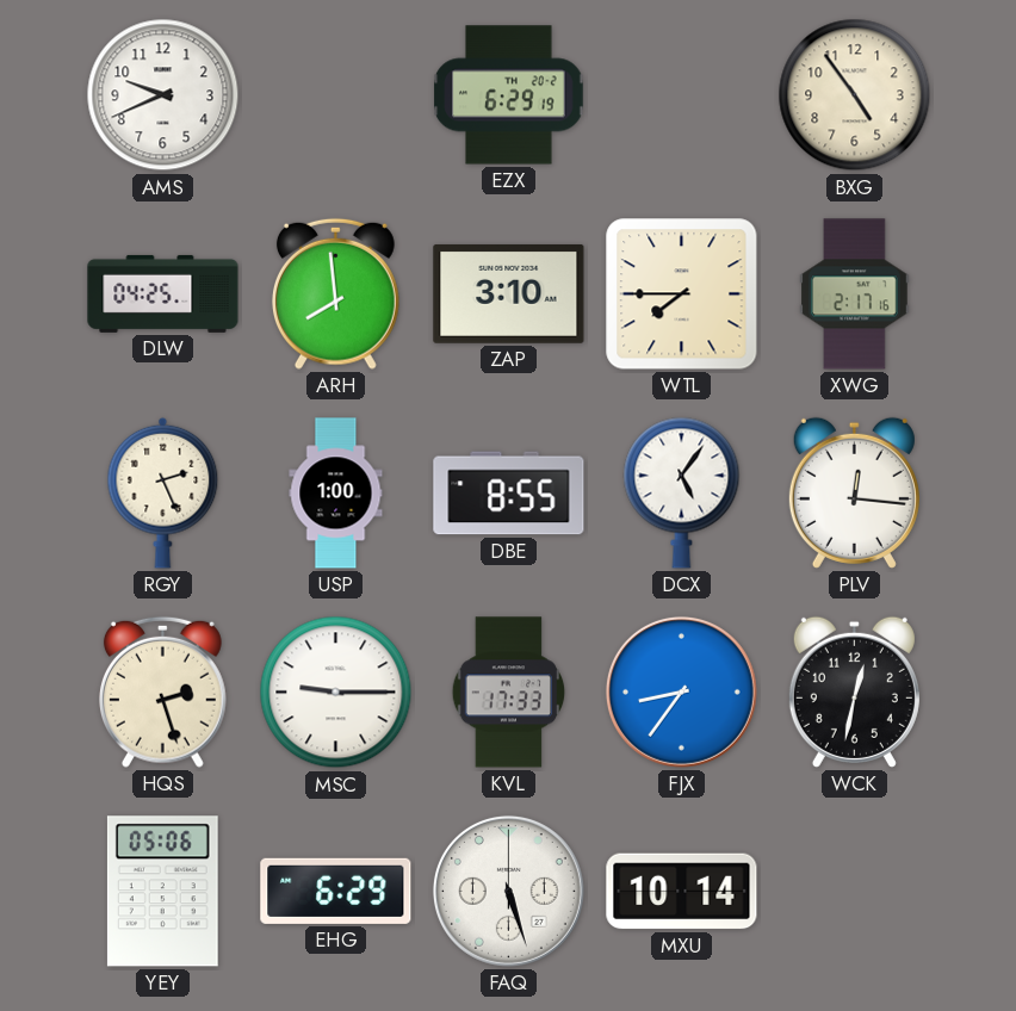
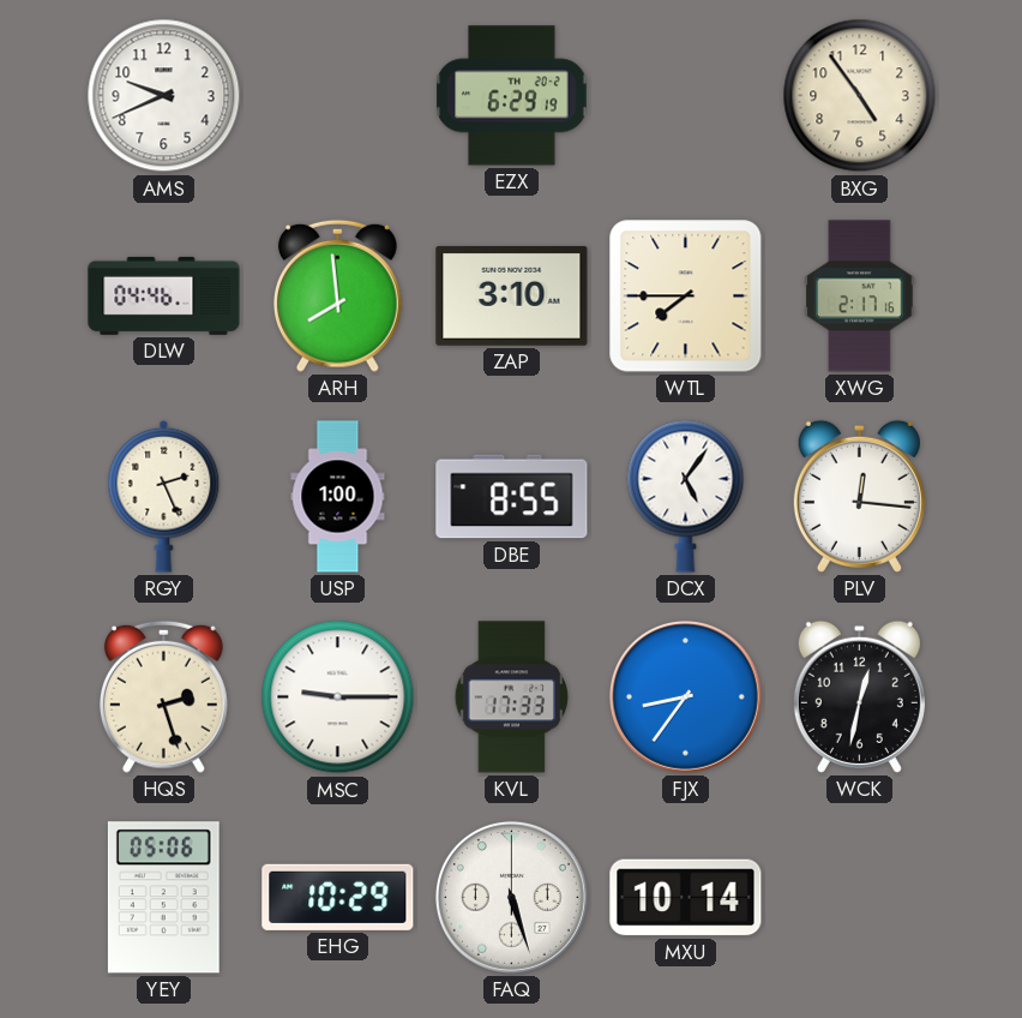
DLW: 04:25 -> 04:46 (164, 295)
EHG: 6:29 -> 10:29 (338, 897)
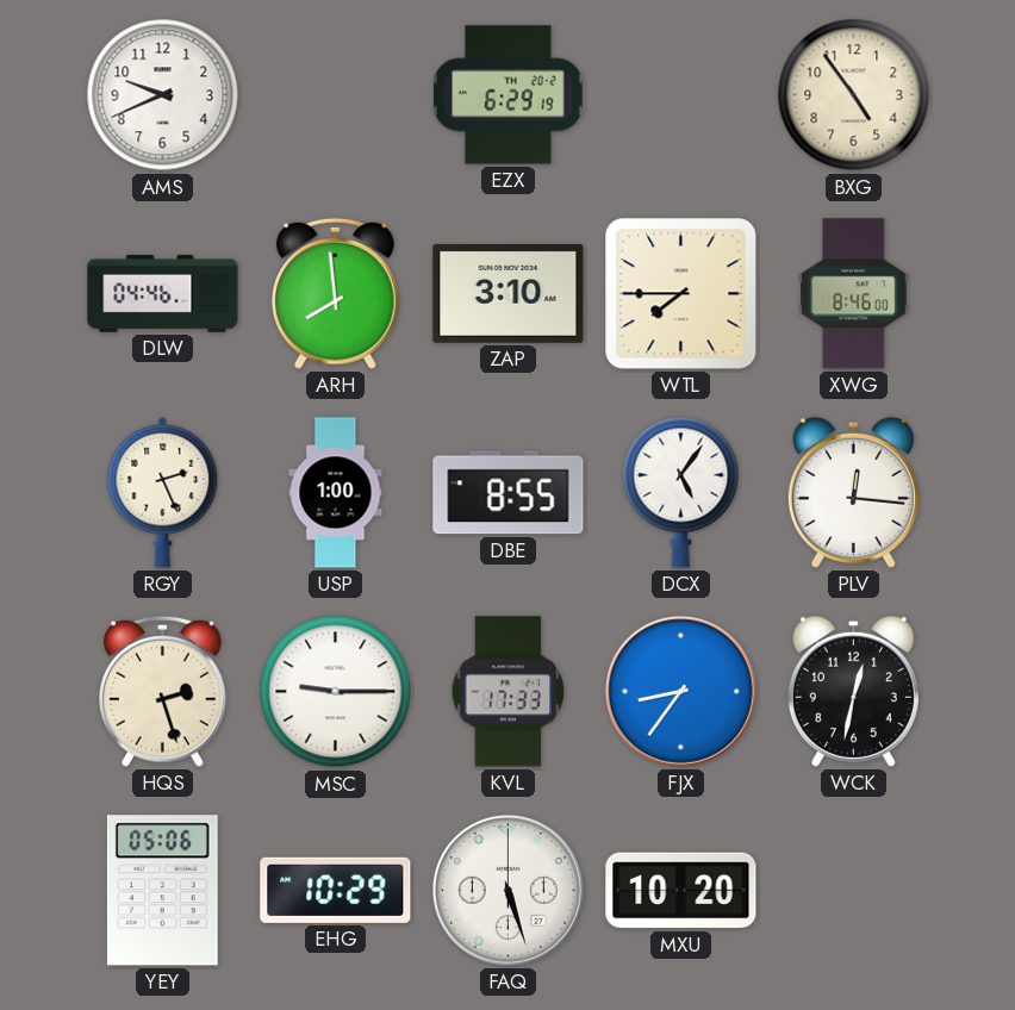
XWG: 2:17 -> 8:46 (854, 294)
MXU: 10:14 -> 10:20 (681, 891)
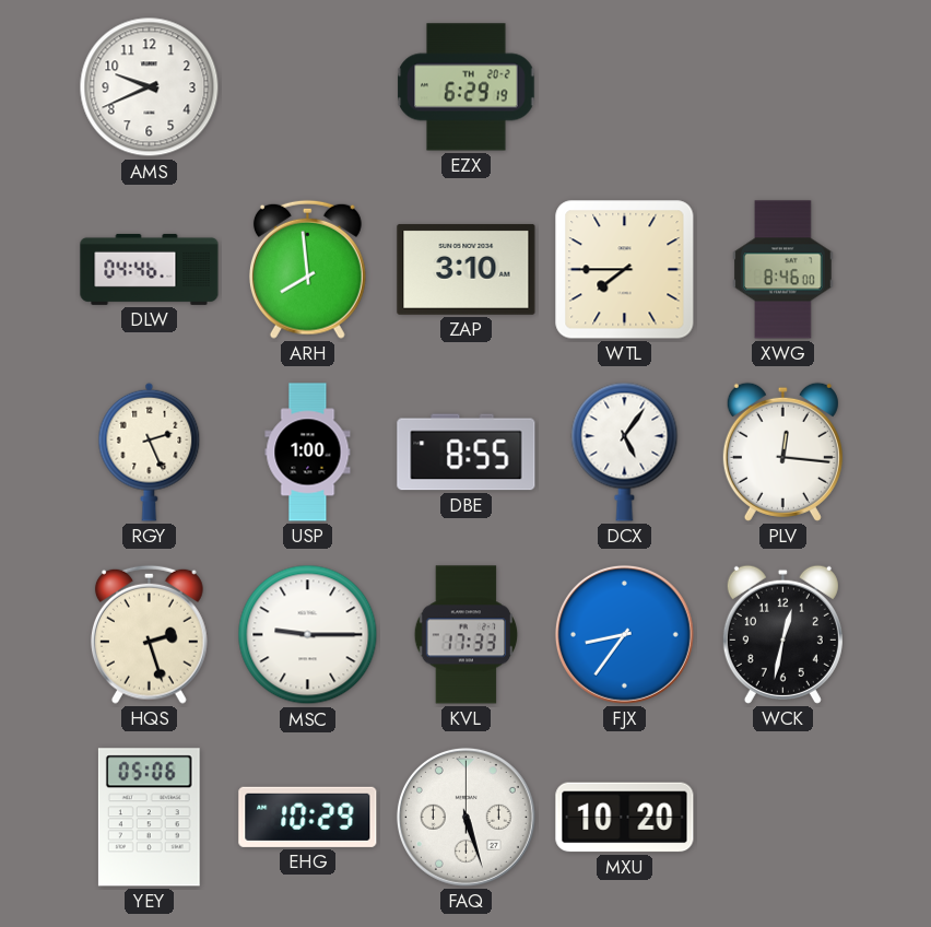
BXG: 4:54 -> none (854, 95)
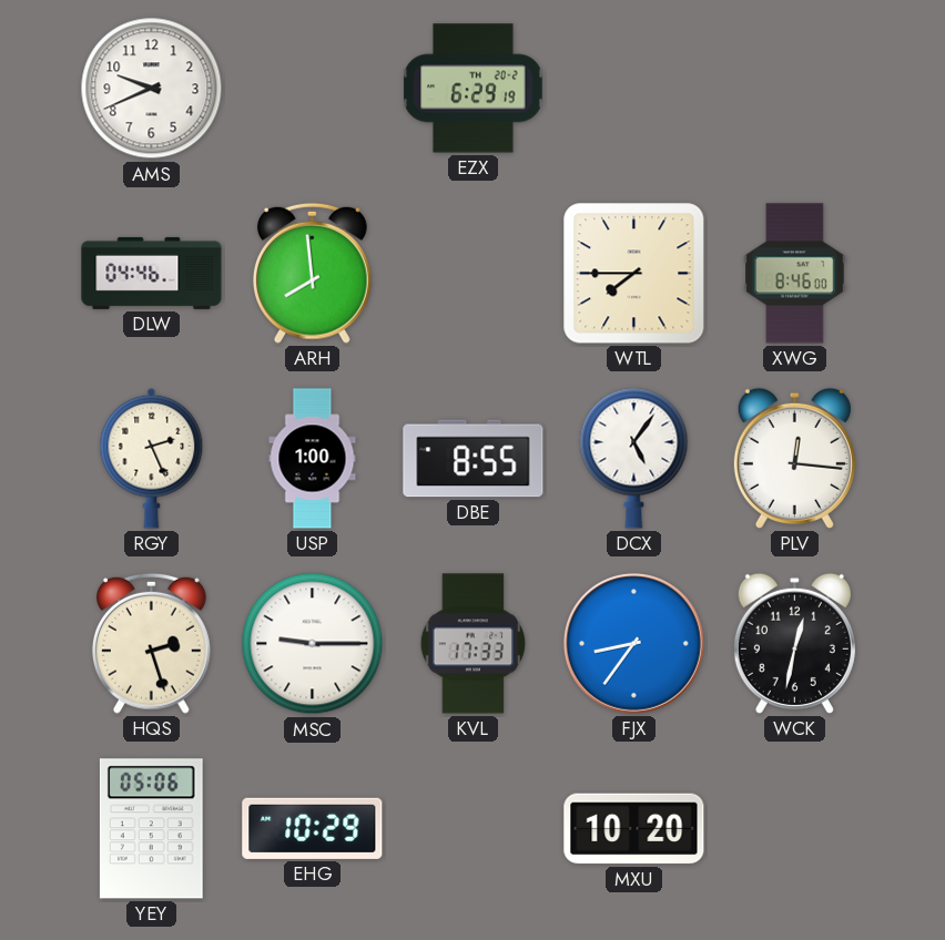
ZAP: 3:10 -> none (467, 269)
FAQ: 5:27 -> none (465, 817)
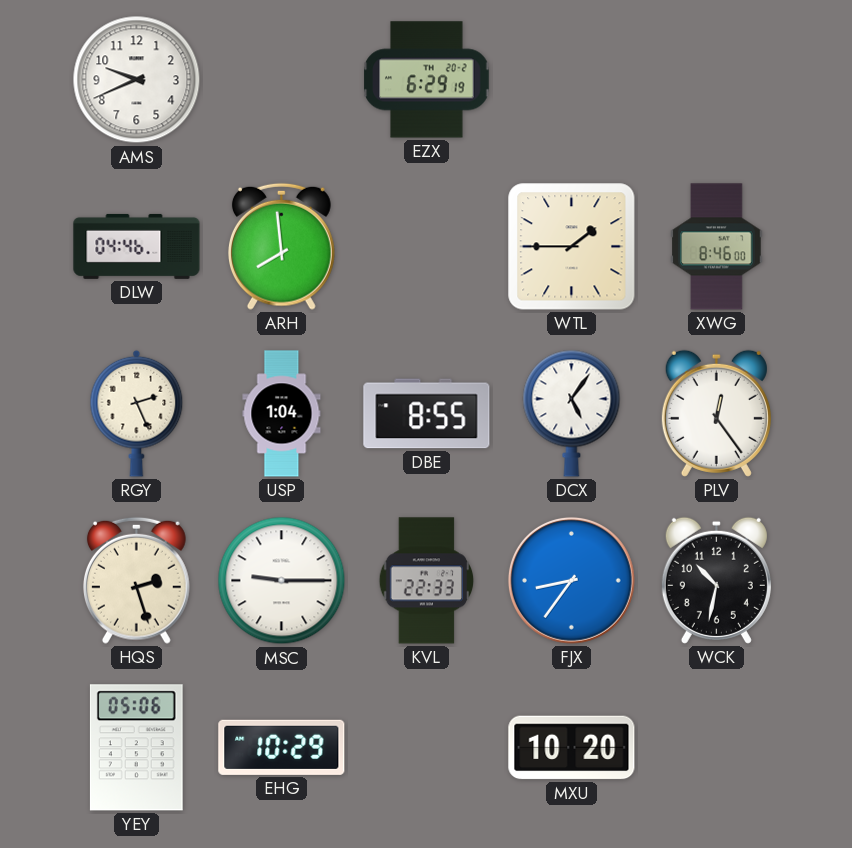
WTL: 7:45 -> 1:45 (572, 247)
USP: 1:00 -> 1:04 (282, 414)
PLV: 12:16 -> 12:24 (716, 413)
KVL: 17:33 -> 22:33 (427, 581)
WCK: 12:32 -> 10:32 (716, 580)
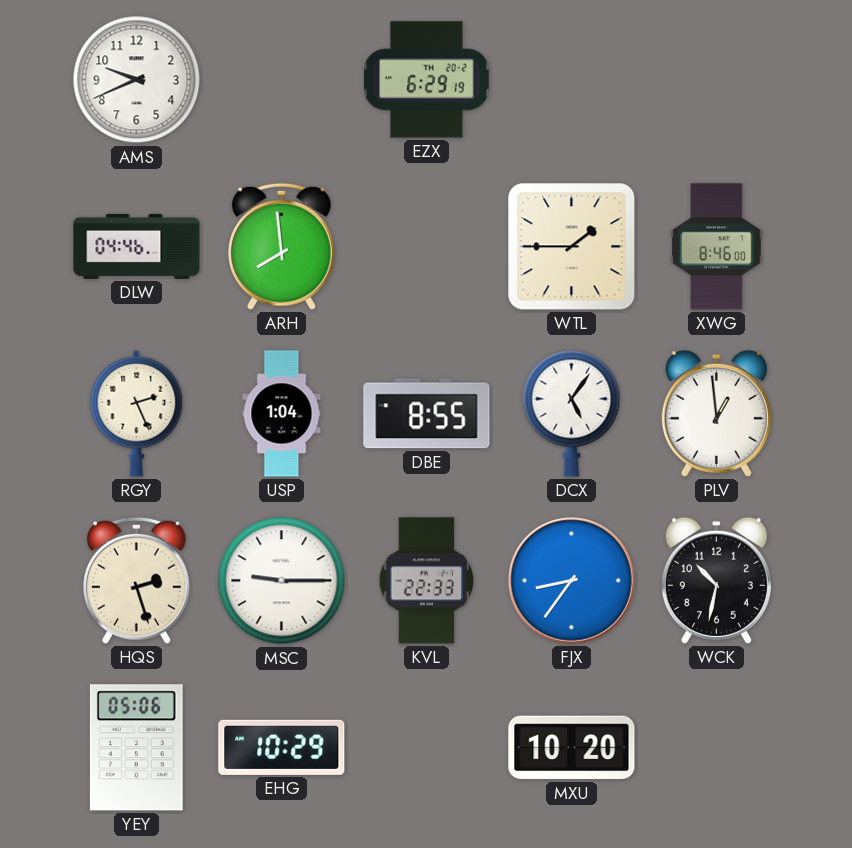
PLV: 12:24 -> 12:59 (716, 413)
